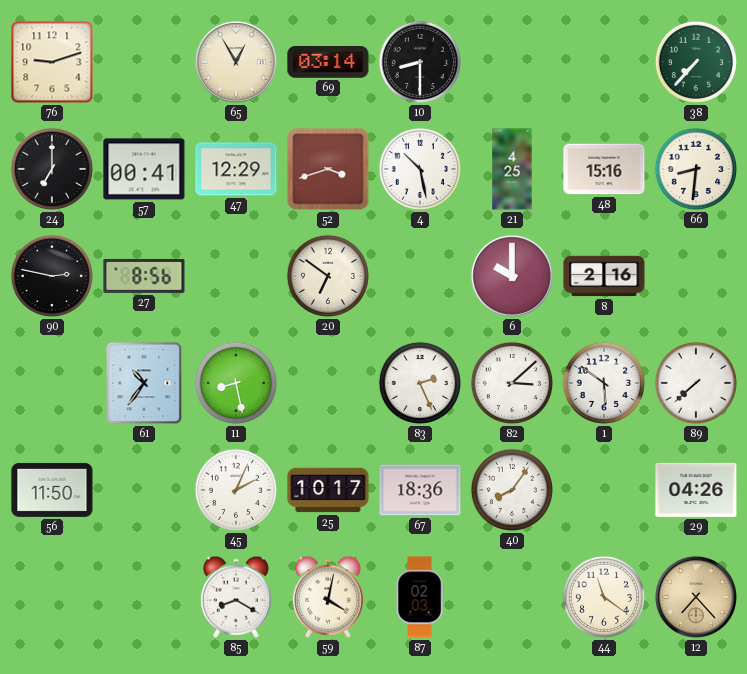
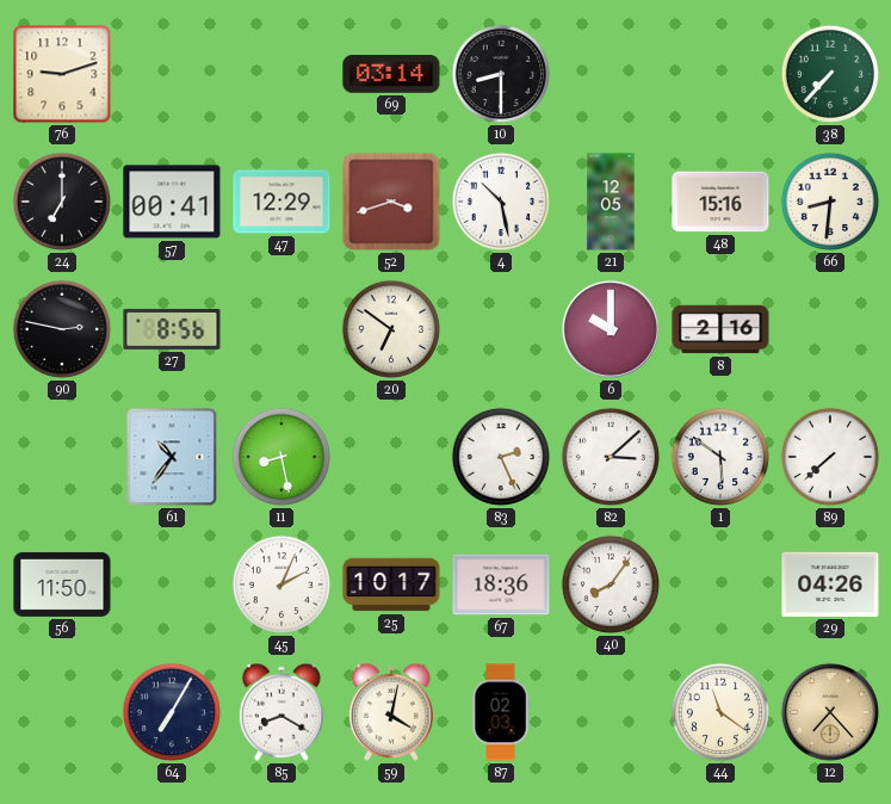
65: 12:55 -> none (236, 62)
21: 4:25 -> 12:05 (611, 202)
64: none -> 7:05 (172, 712)
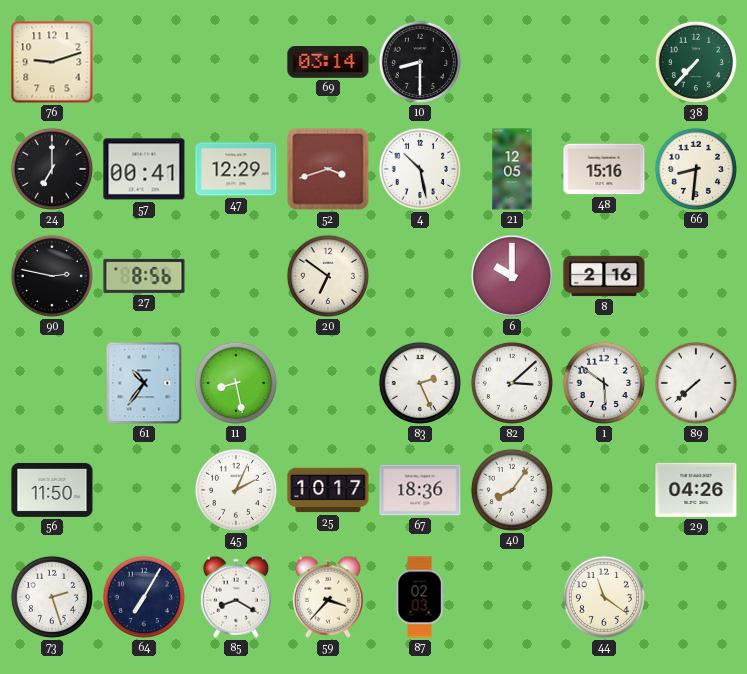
73: none -> 2:27 (52, 597)
59: 4:02 -> 3:37 (328, 597)
12: 7:23 -> none (830, 712)
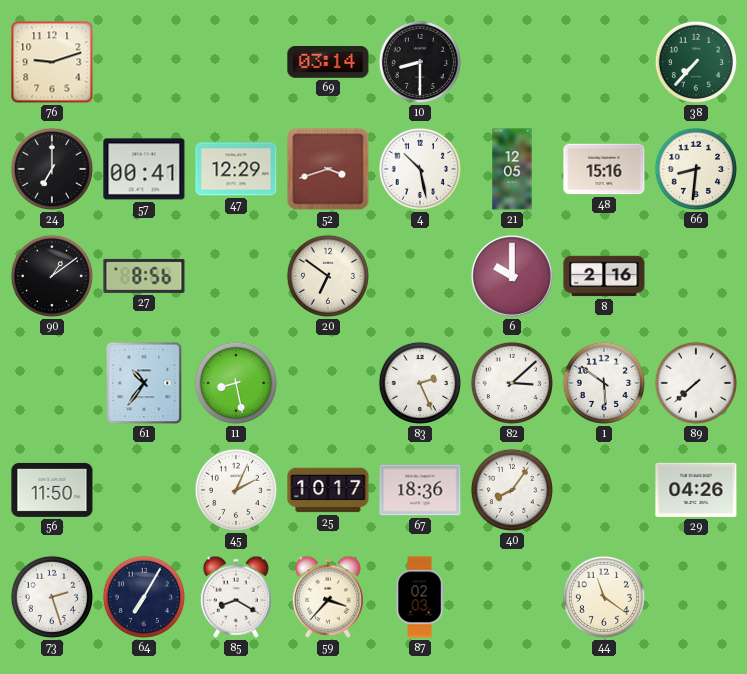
90: 2:47 -> 1:09 (52, 276)
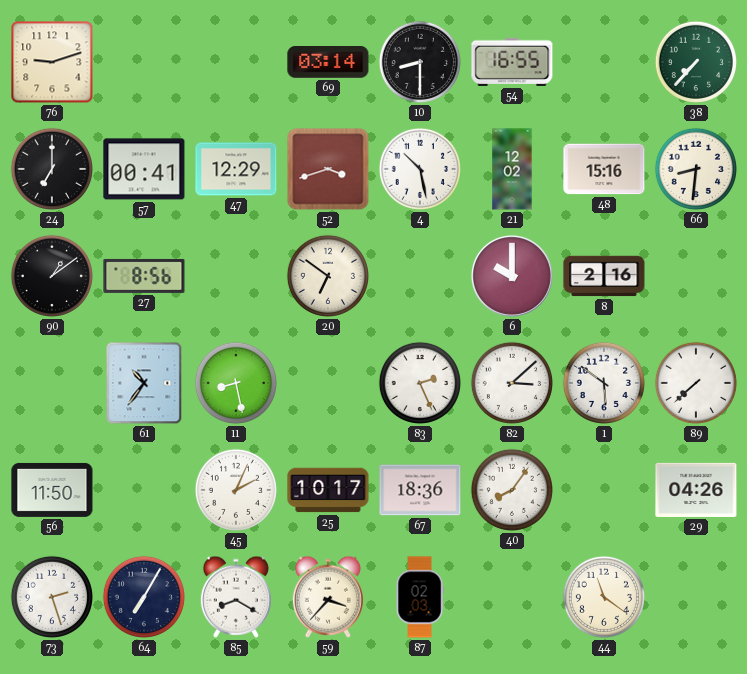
54: none -> 16:55 (512, 62)
21: 12:05 -> 12:02 (512, 169)
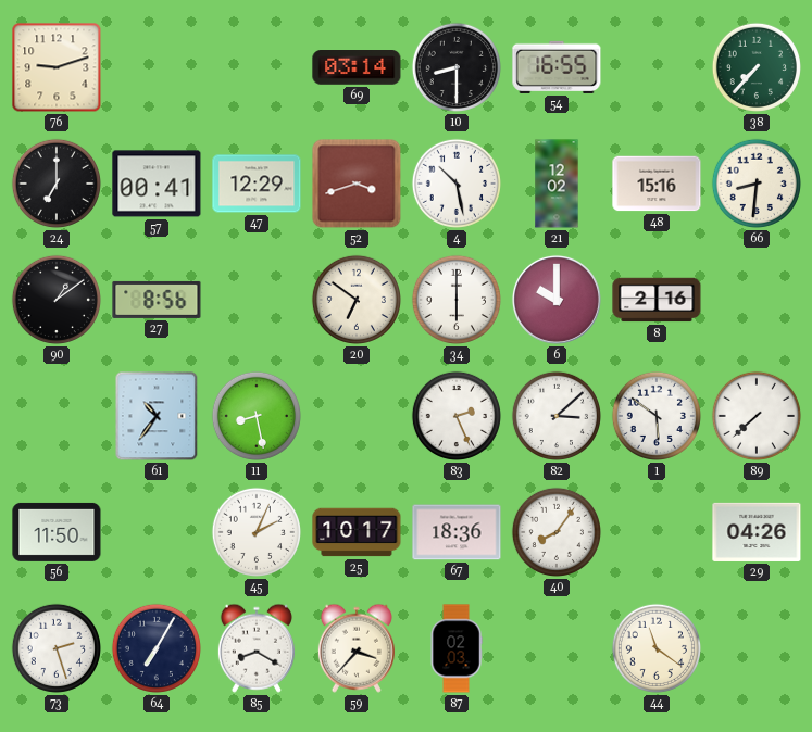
34: none -> 6:00 (457, 300)
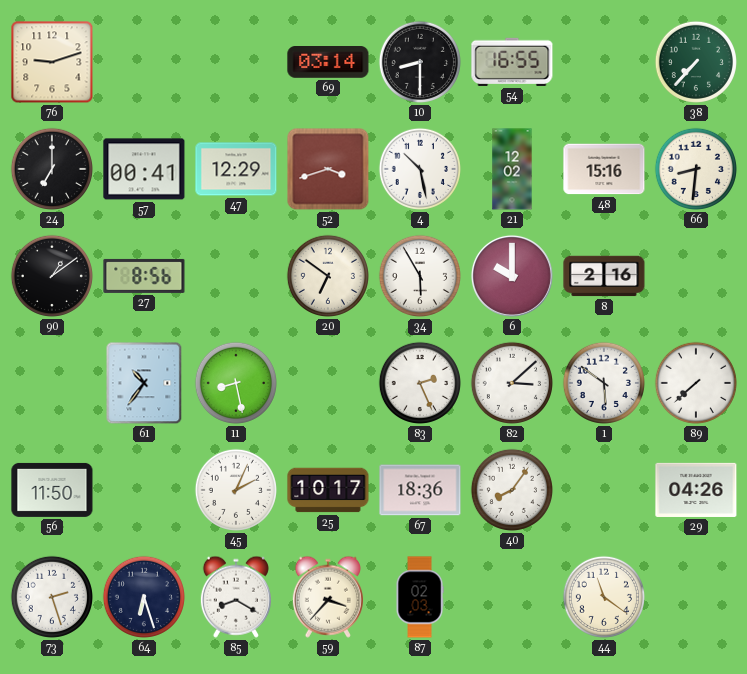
34: 6:00 -> 5:55 (420, 276)
64: 7:05 -> 6:27 (144, 597)
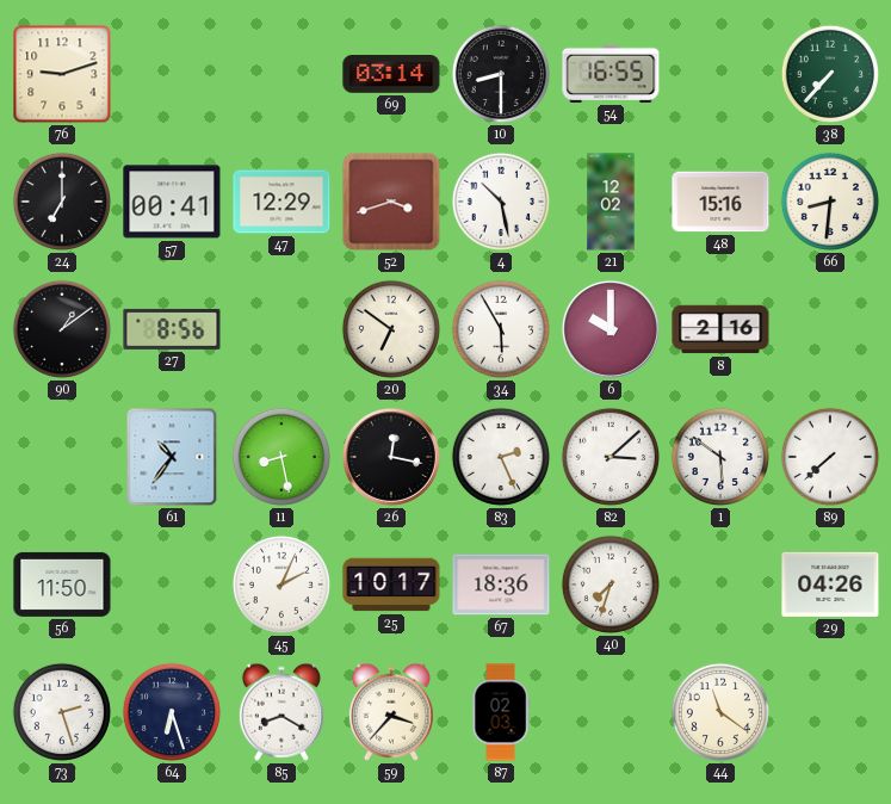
26: none -> 12:17 (391, 457)
40: 8:06 -> 7:33 (611, 585)
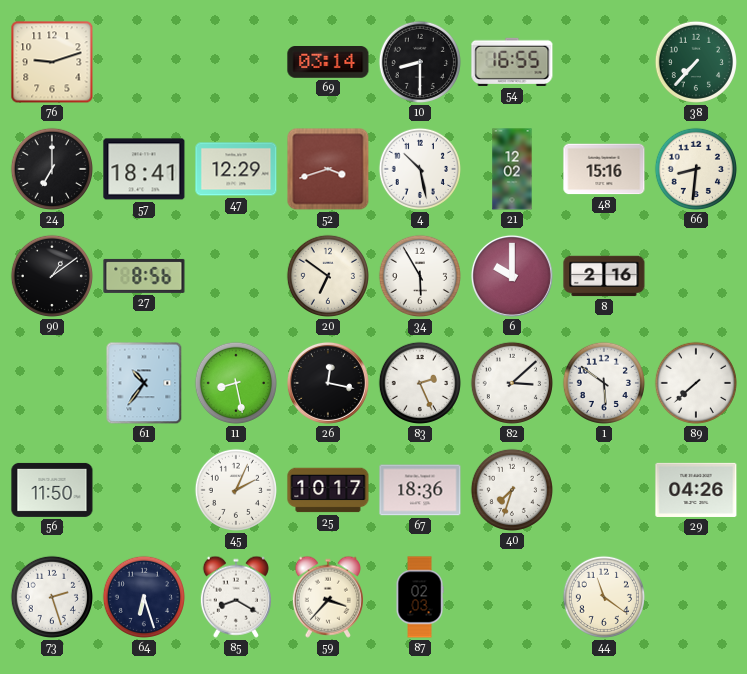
57: 00:41 -> 18:41 (144, 169)
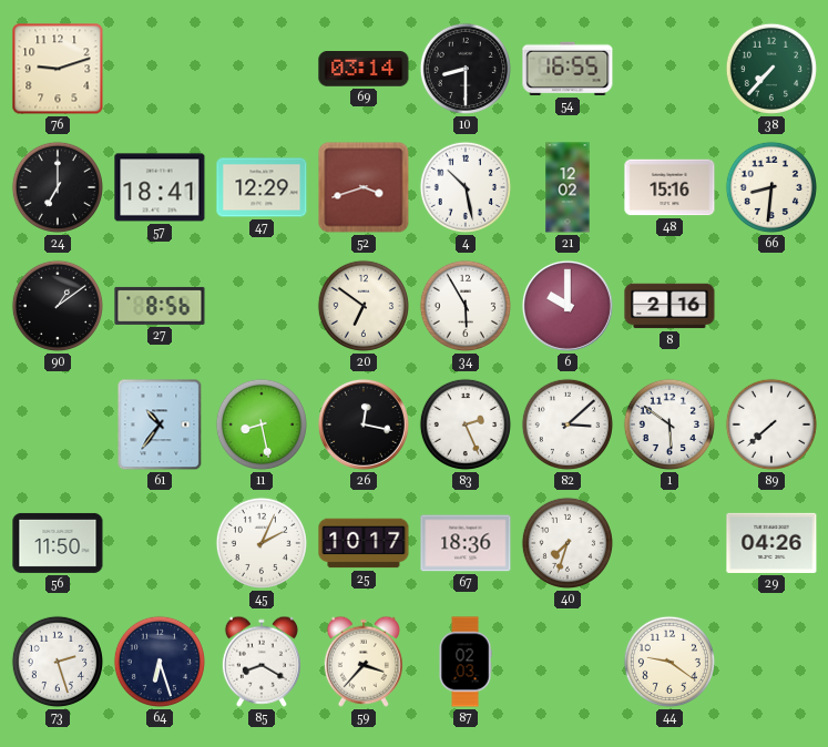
44: 11:21 -> 9:21 (669, 662)
